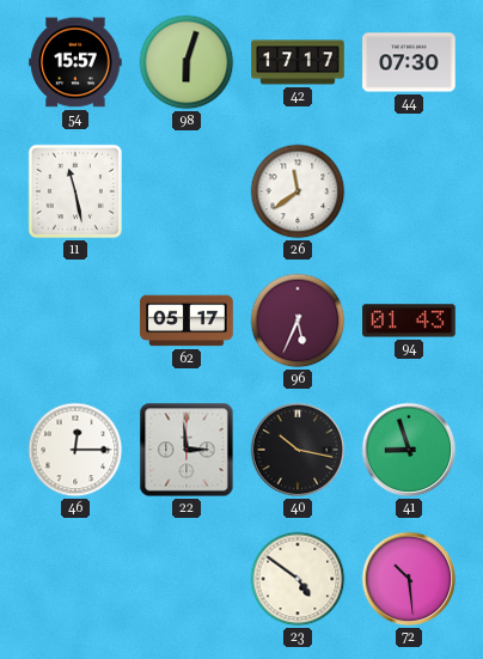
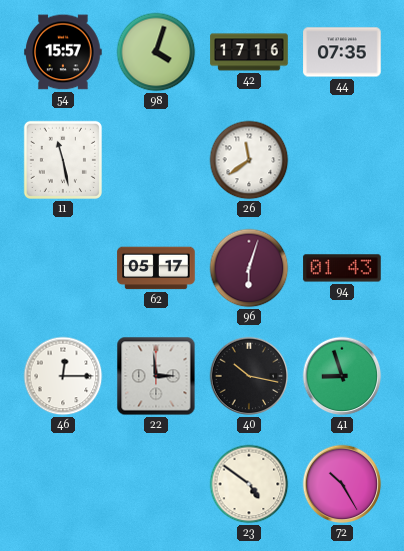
98: 6:03 -> 4:03 (156, 52)
42: 17:17 -> 17:16 (249, 52)
44: 07:30 -> 07:35 (342, 52)
96: 5:34 -> 6:03 (249, 268)
72: 10:29 -> 10:25 (342, 484)
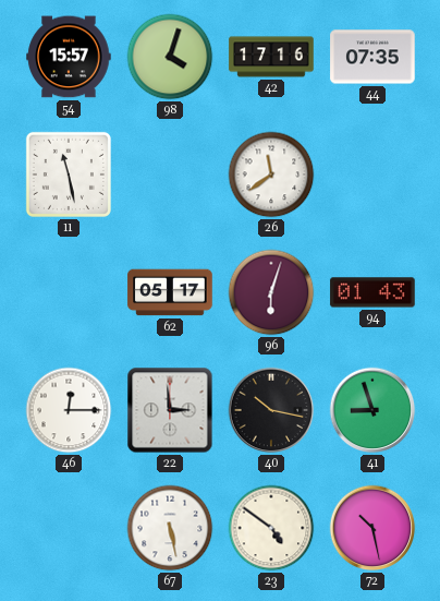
67: none -> 5:28 (170, 528)
72: 10:25 -> 10:28 (372, 528)
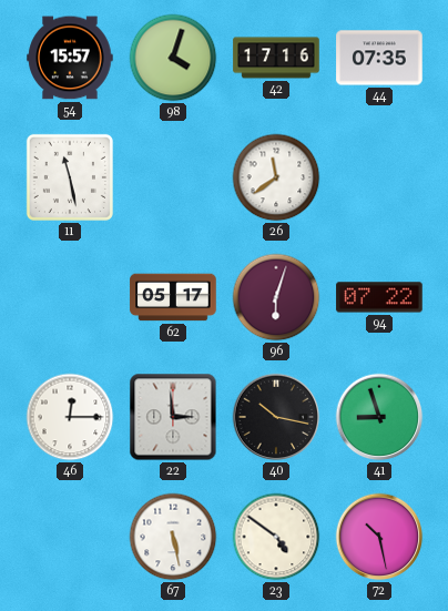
94: 01:43 -> 07:22 (379, 297)
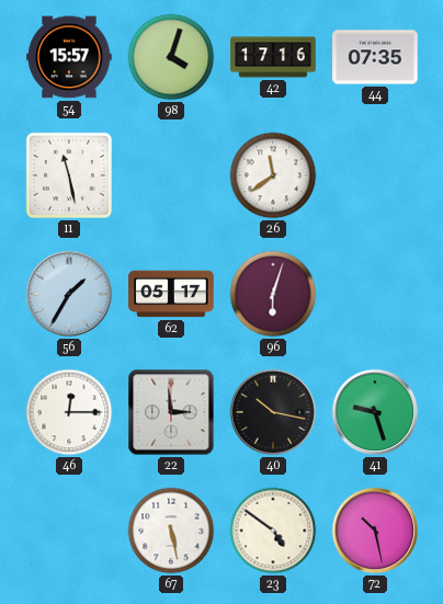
56: none -> 1:35 (69, 294)
94: 07:22 -> none (379, 297)
41: 8:57 -> 9:27 (375, 412)
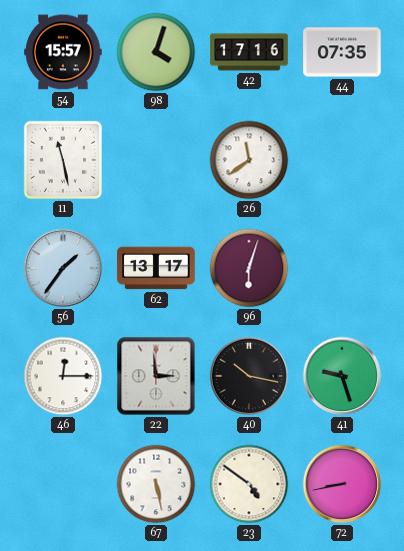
56: 1:35 -> 1:36 (63, 268)
62: 05:17 -> 13:17 (156, 268)
72: 10:28 -> 8:43 (342, 484)
